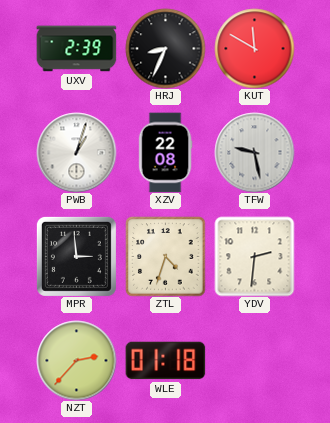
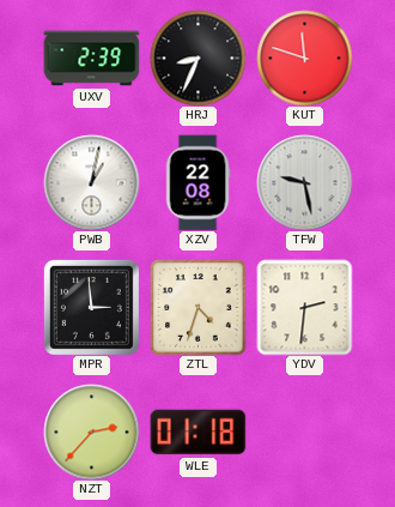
KUT: 11:50 -> 11:48 (304, 58)
PWB: 1:03 -> 1:02 (91, 182)
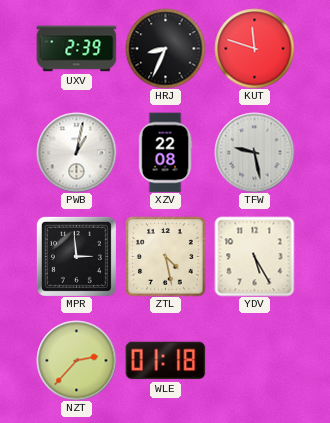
ZTL: 4:33 -> 4:28 (165, 256)
YDV: 2:31 -> 5:25 (254, 256)
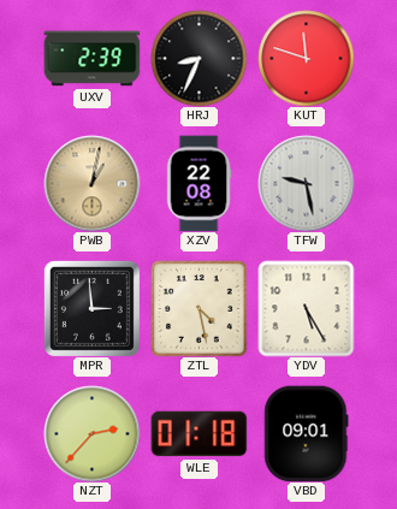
PWB dial: white -> champagne (91, 183)
VBD: none -> 09:01 (307, 433)
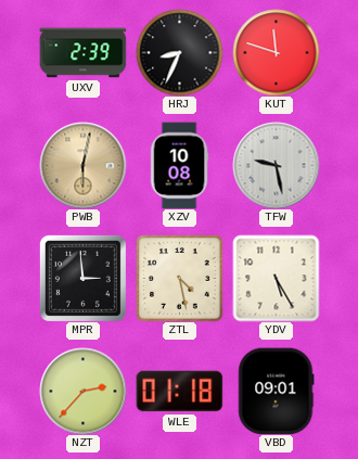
PWB: 1:02 -> 6:02 (82, 165)
XZV: 22:08 -> 10:08 (179, 165)
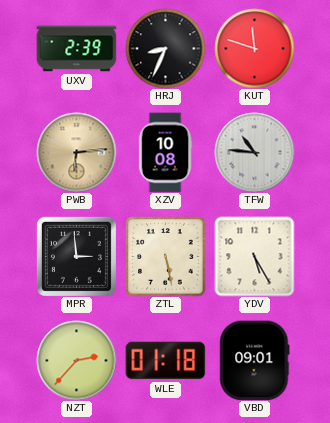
PWB: 6:02 -> 6:14 (76, 152)
TFW: 9:28 -> 10:46 (254, 152)
ZTL: 4:28 -> 5:28 (165, 256)
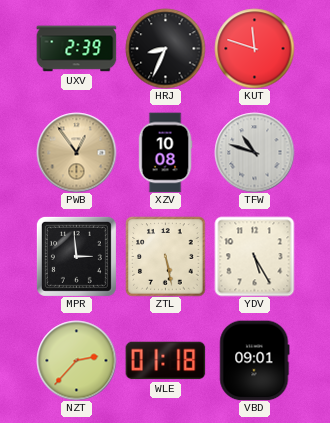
PWB: 6:14 -> 12:54 (76, 152)
TFW: 10:46 -> 10:48 (254, 152)
